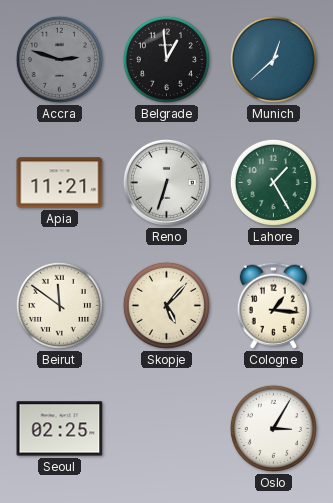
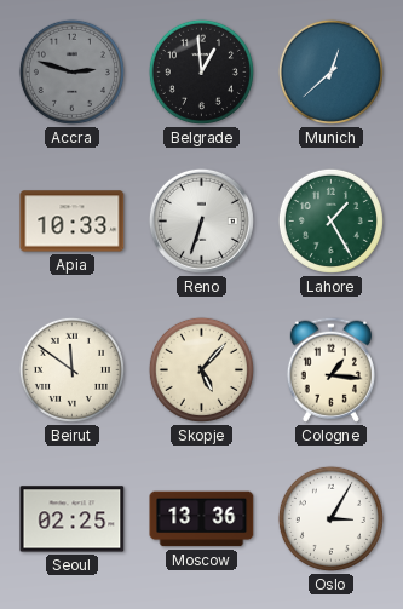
Apia: 11:21 -> 10:33 (73, 222)
Moscow: none -> 13:36 (202, 519)
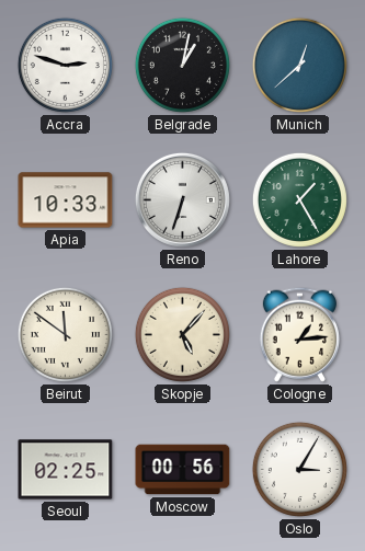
Accra dial: grey -> white (65, 65)
Belgrade: 12:59 -> 1:02 (182, 65)
Cologne: 1:16 -> 1:14 (299, 334)
Moscow: 13:36 -> 00:56 (183, 470)
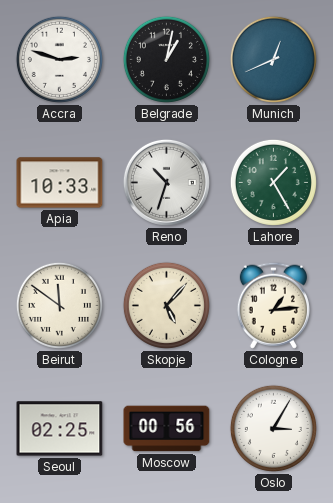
Munich: 12:38 -> 12:41 (273, 59)
Reno: 6:33 -> 10:33 (166, 182)
